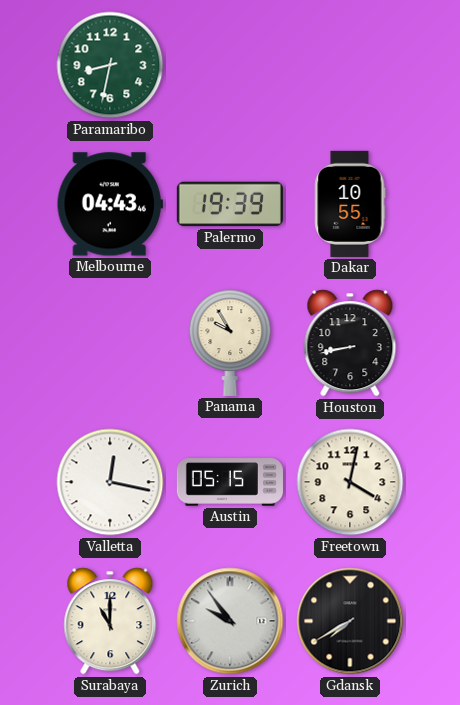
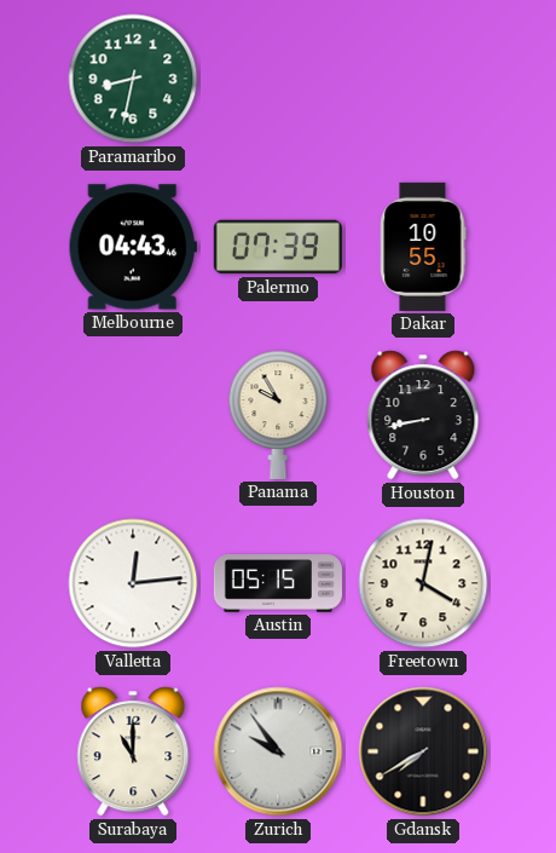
Palermo: 19:39 -> 07:39 (278, 247)
Valletta: 12:17 -> 12:14 (133, 583)
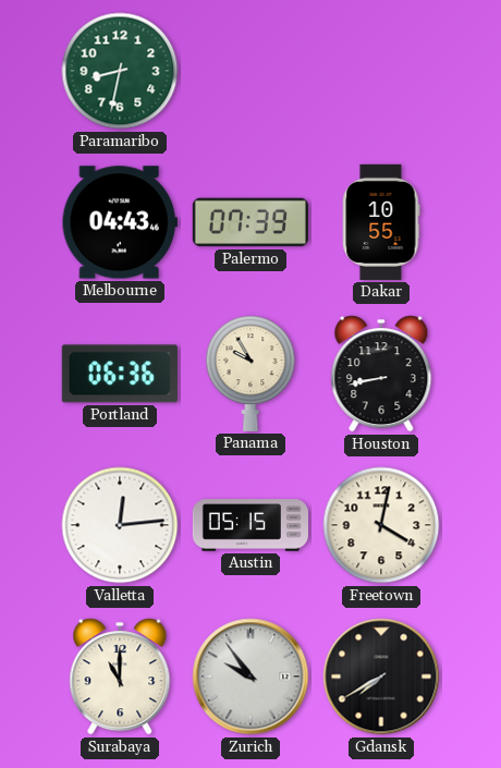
Portland: none -> 06:36 (120, 374)
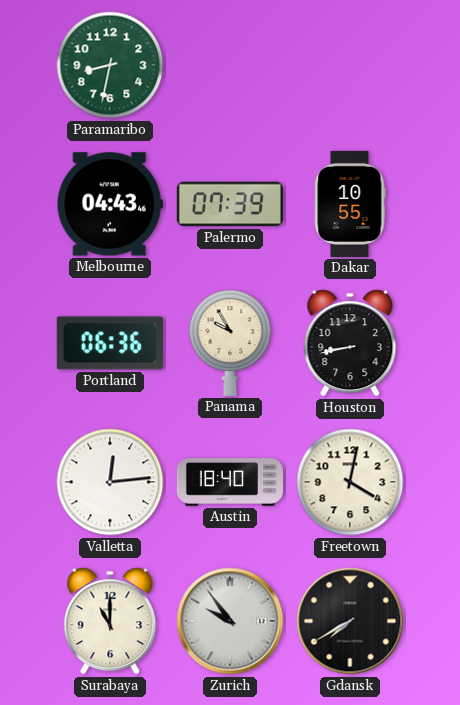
Austin: 05:15 -> 18:40 (230, 482)
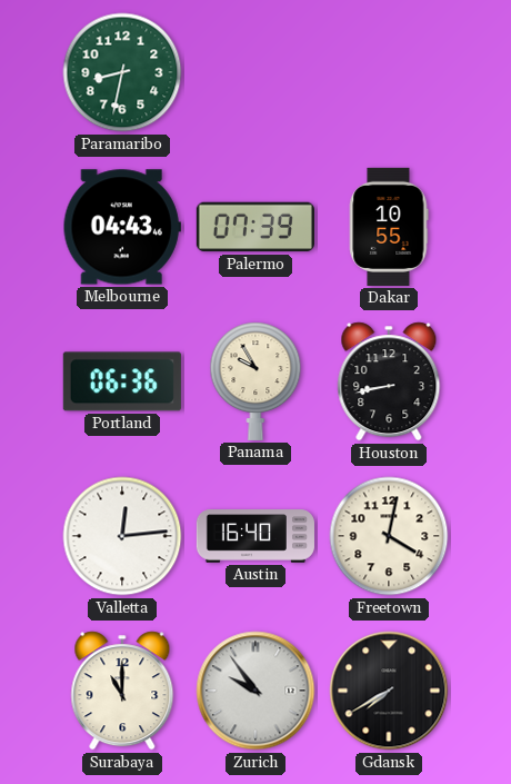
Austin: 18:40 -> 16:40 (255, 536)
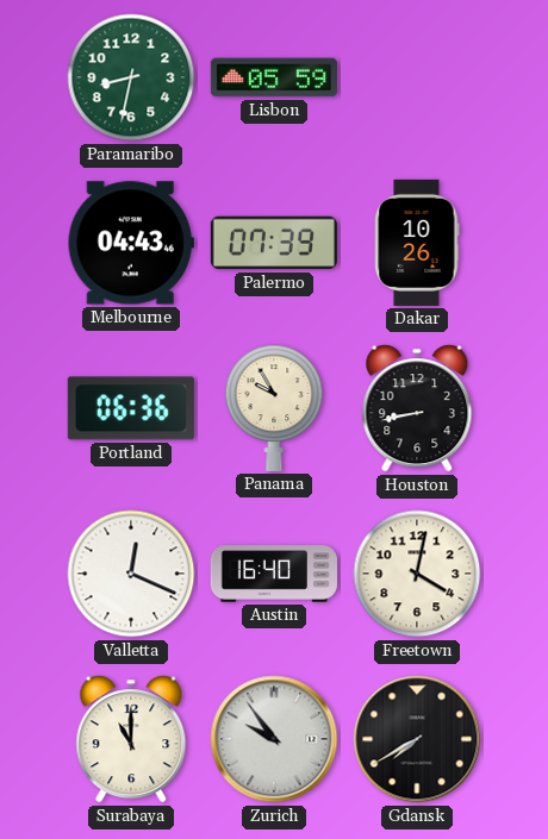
Lisbon: none -> 05:59 (274, 77)
Dakar: 10:55 -> 10:26 (417, 243)
Valletta: 12:14 -> 12:19 (131, 574)
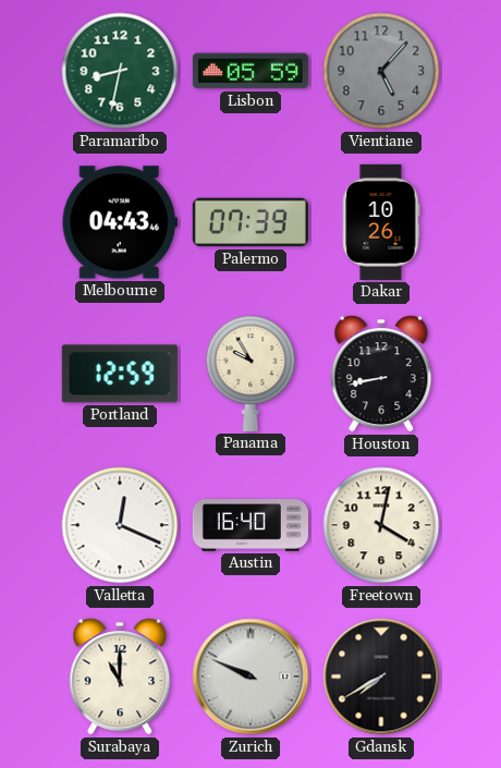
Vientiane: none -> 5:07 (381, 71)
Portland: 06:36 -> 12:59 (120, 374)
Zurich: 9:54 -> 9:49 (250, 676)
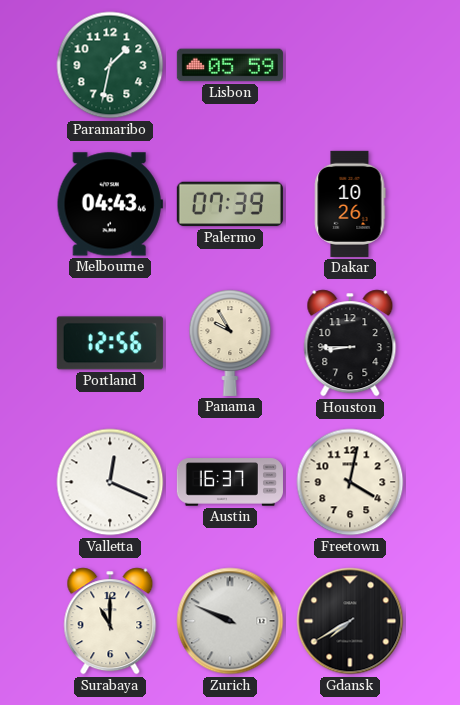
Paramaribo: 8:32 -> 1:32 (110, 65)
Vientiane: 5:07 -> none (381, 71)
Portland: 12:59 -> 12:56 (110, 343)
Houston: 8:43 -> 8:45 (350, 343)
Austin: 16:40 -> 16:37 (230, 482)
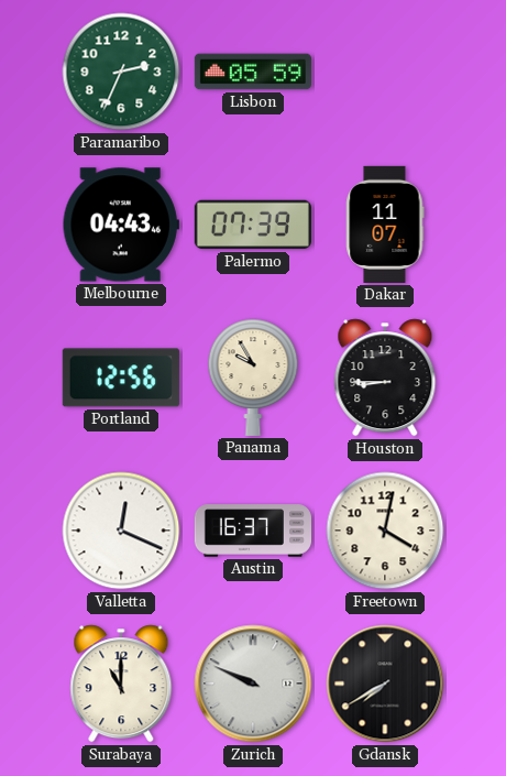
Paramaribo: 1:32 -> 2:34 (121, 72)
Dakar: 10:26 -> 11:07 (385, 225)
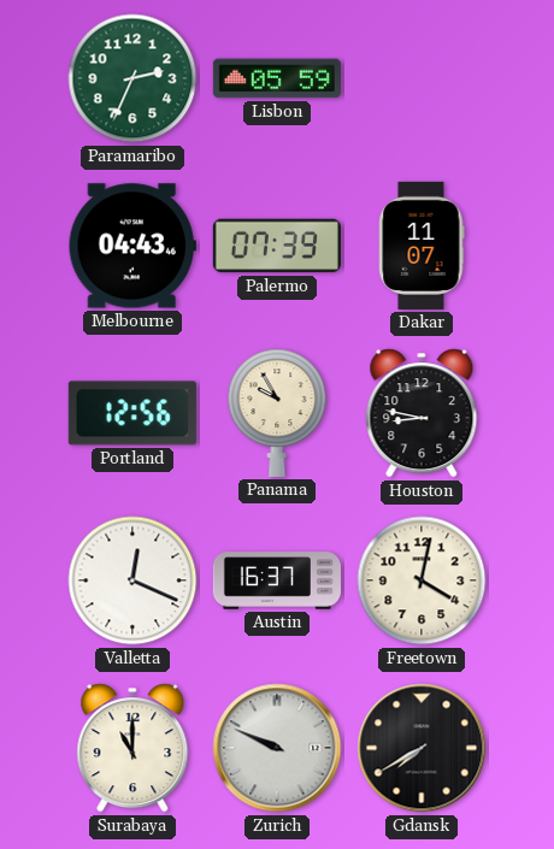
Houston: 8:45 -> 8:47 (422, 413)
